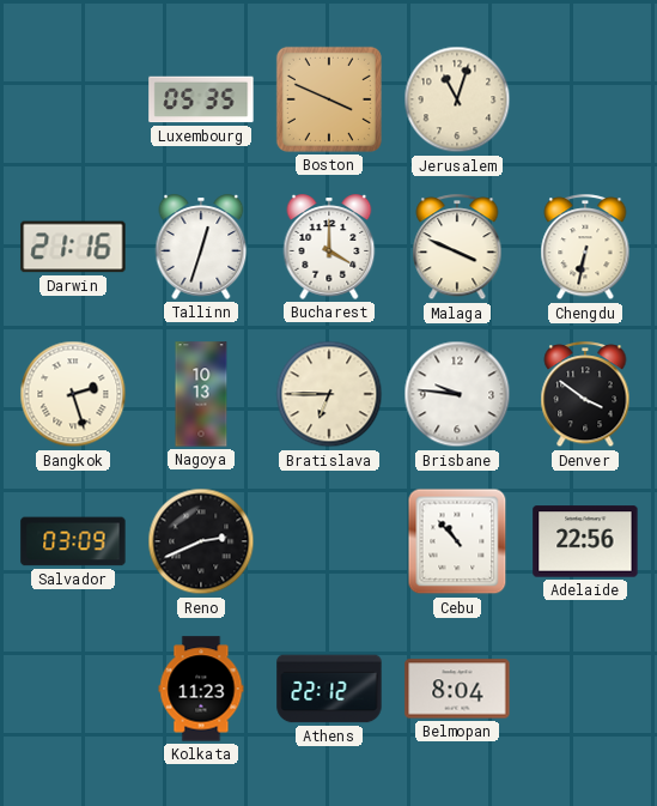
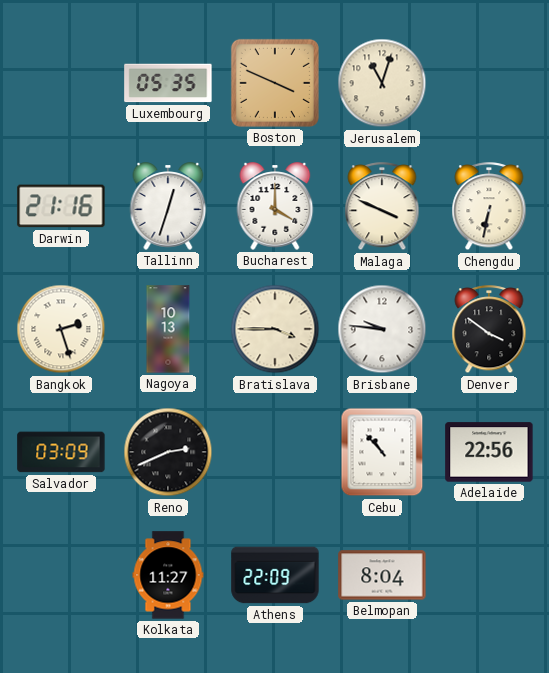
Bratislava: 6:45 -> 3:45 (275, 329)
Kolkata: 11:23 -> 11:27 (168, 575)
Athens: 22:12 -> 22:09 (275, 575)
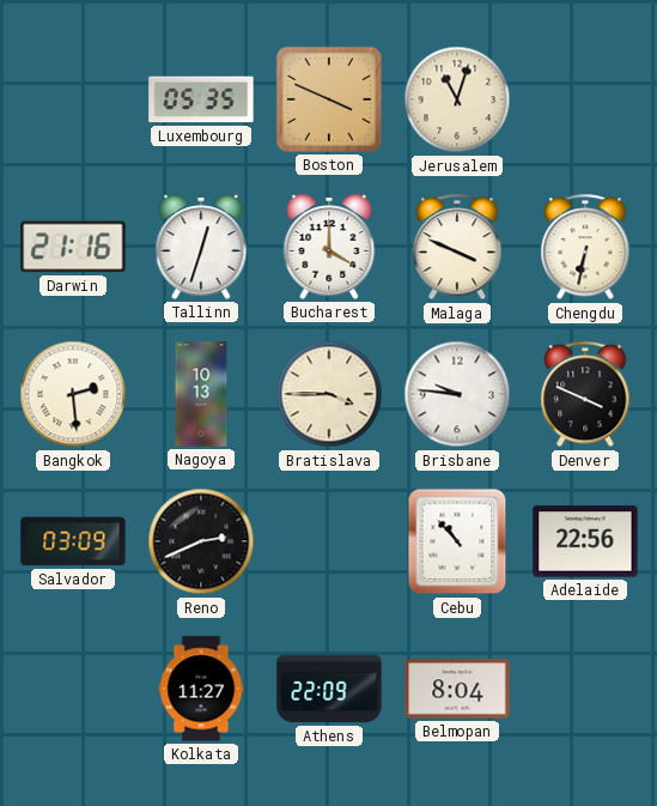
Bangkok: 2:27 -> 2:29 (73, 394)
Denver: 3:51 -> 3:49 (585, 395)
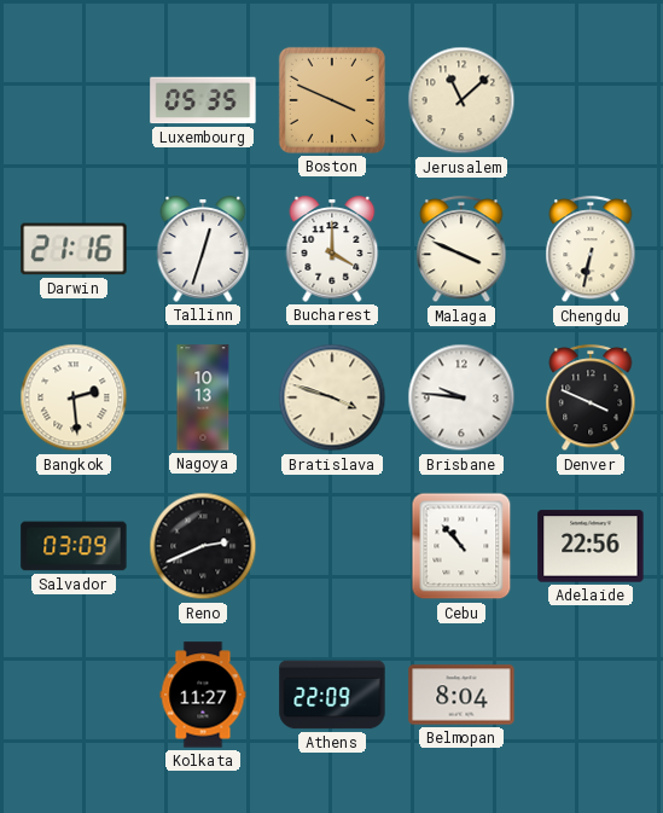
Jerusalem: 11:03 -> 11:08 (461, 100)
Bratislava: 3:45 -> 3:48 (332, 397)
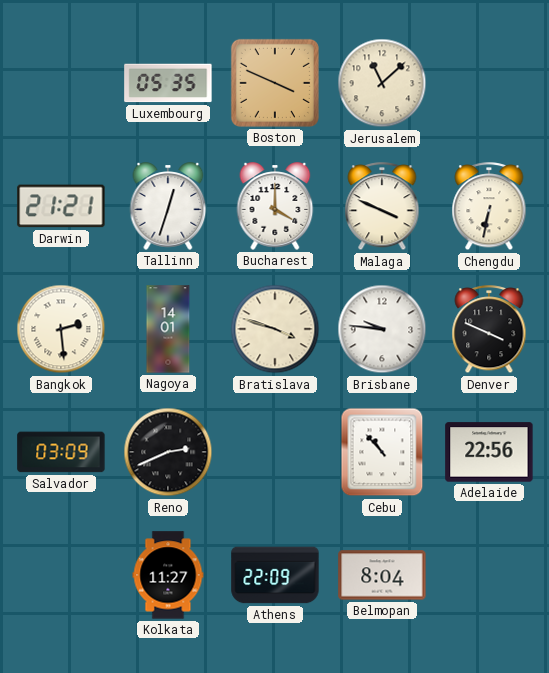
Darwin: 21:16 -> 21:21 (61, 206)
Nagoya: 10:13 -> 14:01 (168, 329)
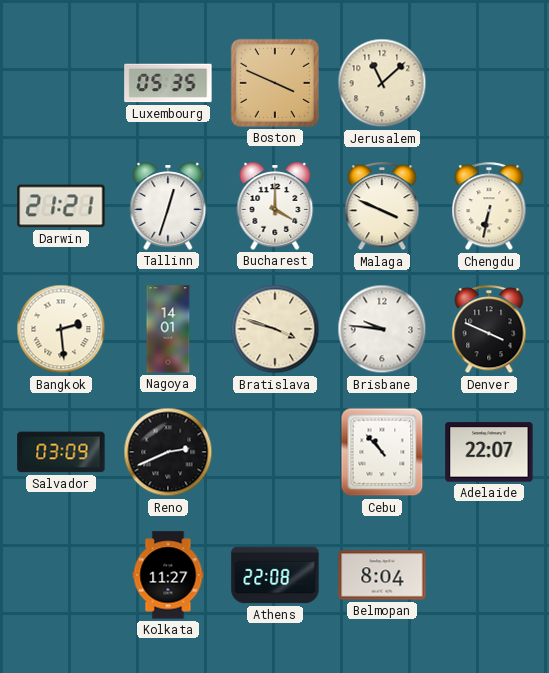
Adelaide: 22:56 -> 22:07 (489, 452)
Athens: 22:09 -> 22:08 (275, 575)
